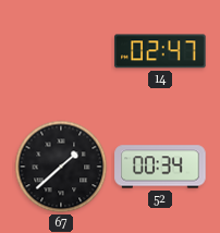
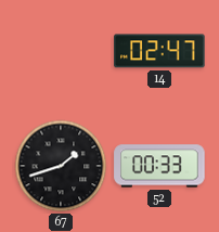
67: 1:38 -> 1:42 (61, 166)
52: 00:34 -> 00:33 (159, 166)
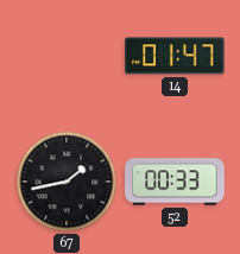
14: 02:47 -> 01:47 (175, 56)
67: 1:42 -> 1:43 (67, 182)
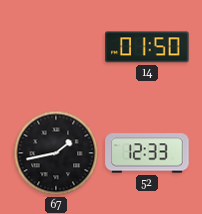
14: 01:47 -> 01:50 (147, 47)
52: 00:33 -> 12:33 (147, 153)
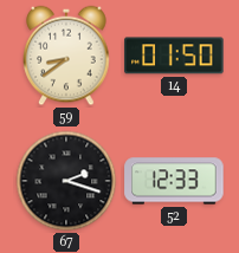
59: none -> 8:39 (66, 56)
67: 1:43 -> 2:18 (66, 181)
